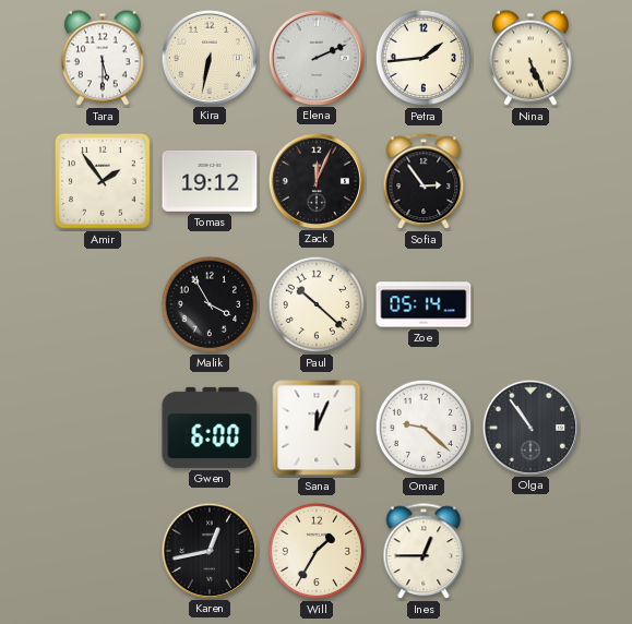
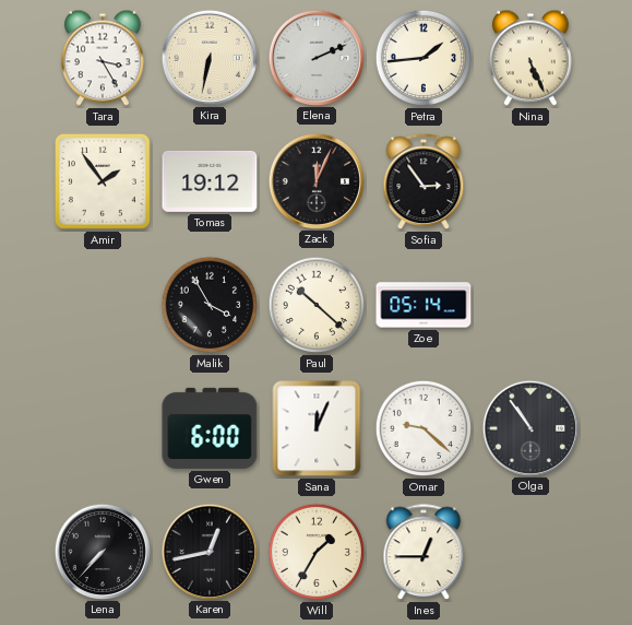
Tara: 5:30 -> 3:25 (104, 58)
Lena: none -> 7:37 (102, 551)
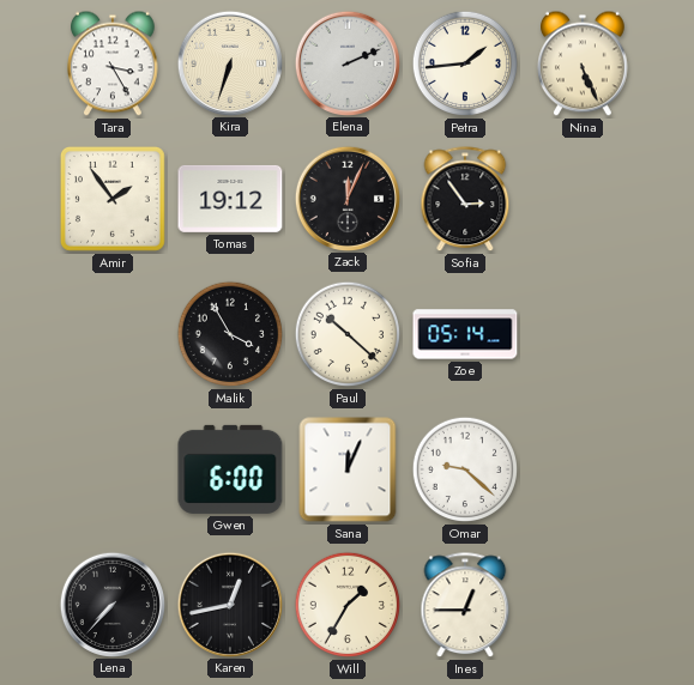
Kira: 6:32 -> 6:33 (229, 62)
Olga: 10:54 -> none (529, 427)
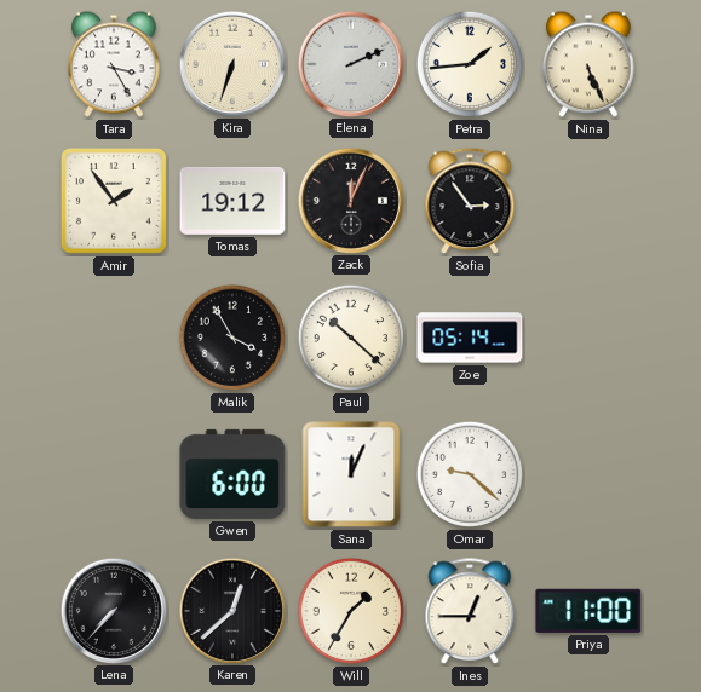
Karen: 12:43 -> 12:38 (231, 610)
Priya: none -> 11:00 (588, 611)
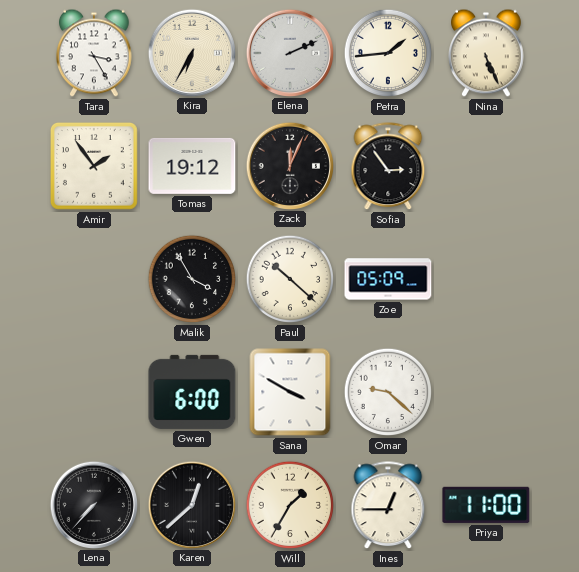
Kira: 6:33 -> 6:35 (191, 52)
Zoe: 05:14 -> 05:09 (388, 279)
Sana: 12:04 -> 3:50 (290, 392)
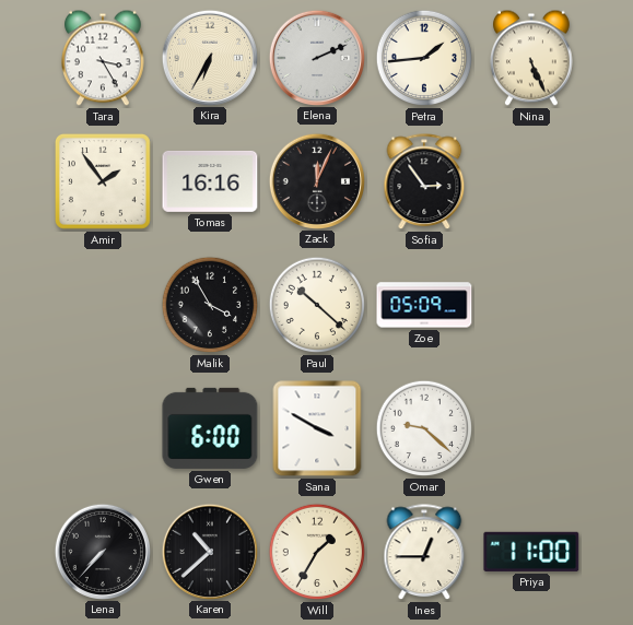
Tomas: 19:12 -> 16:16 (210, 181)
Karen: 12:38 -> 10:38 (209, 551)
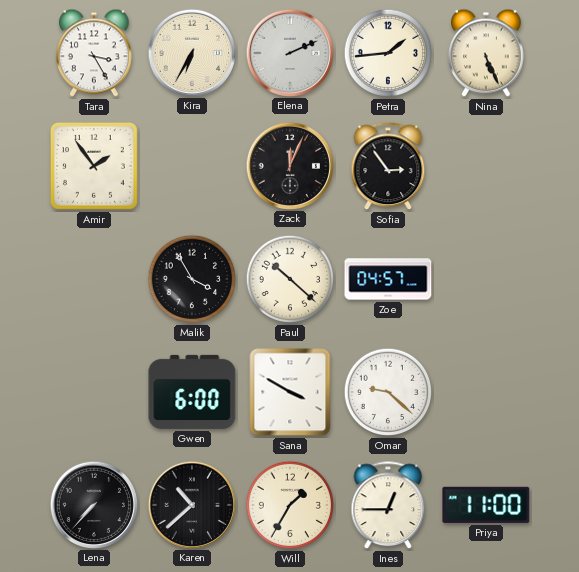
Tomas: 16:16 -> none (210, 181)
Zoe: 05:09 -> 04:57 (388, 279)
